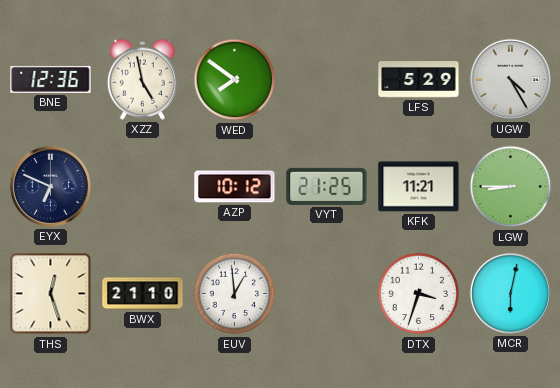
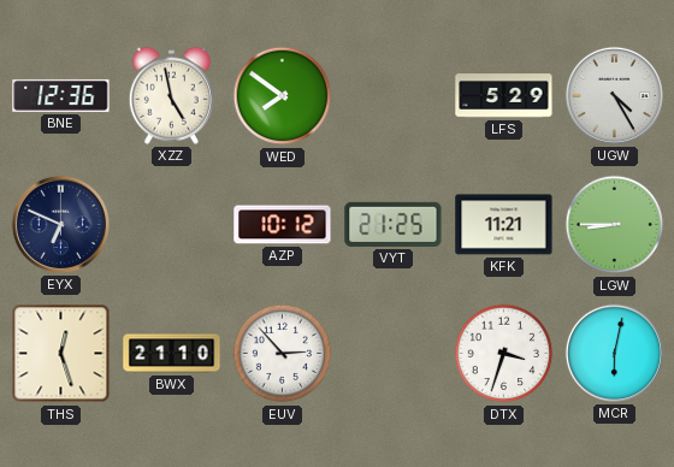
EUV: 12:59 -> 2:53 (283, 354)
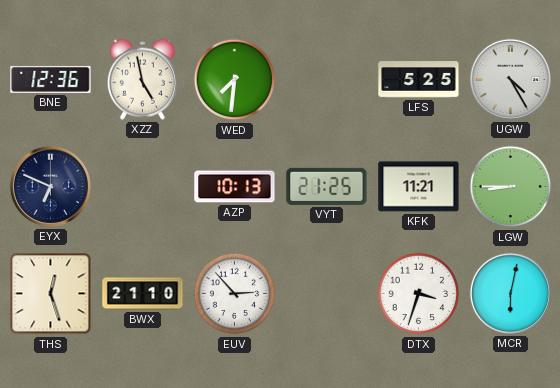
WED: 7:51 -> 7:31 (235, 80)
LFS: 5:29 -> 5:25 (419, 80)
AZP: 10:12 -> 10:13 (235, 187)
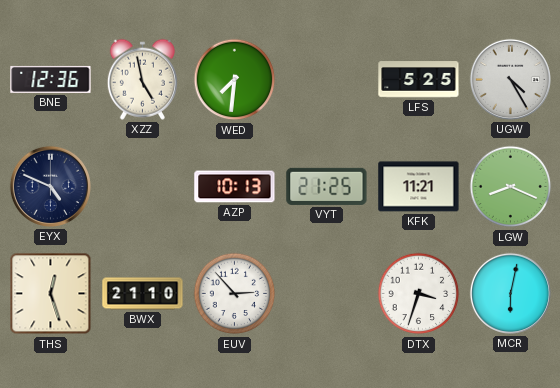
EYX: 6:49 -> 4:49 (50, 186)
LGW: 8:45 -> 8:19 (511, 187)
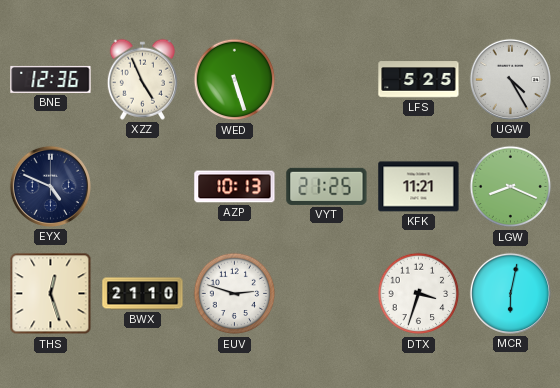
XZZ: 4:58 -> 4:56 (142, 79)
WED: 7:31 -> 5:27 (235, 80)
EUV: 2:53 -> 2:48 (235, 294)
